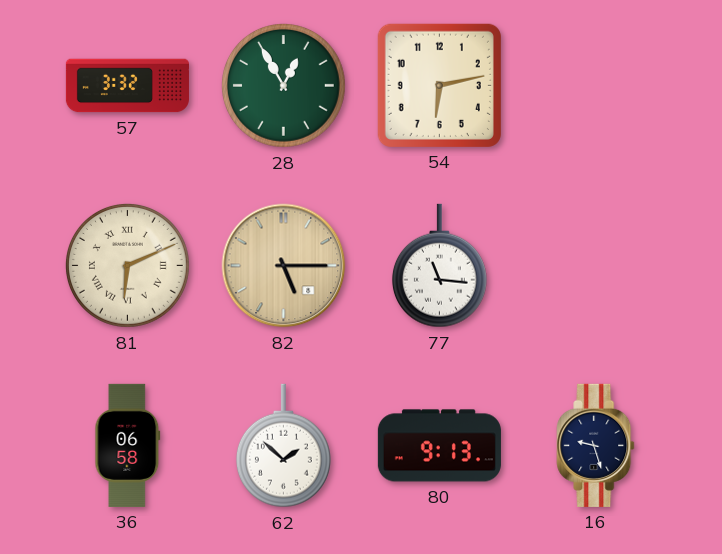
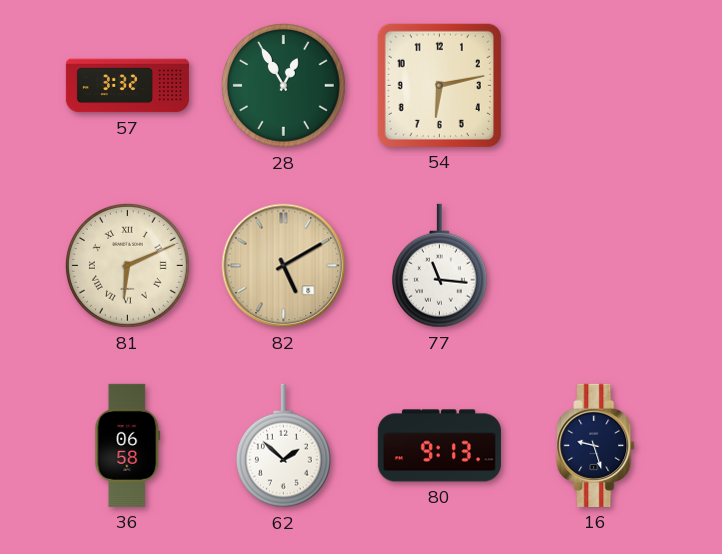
82: 5:15 -> 5:10 (284, 266)
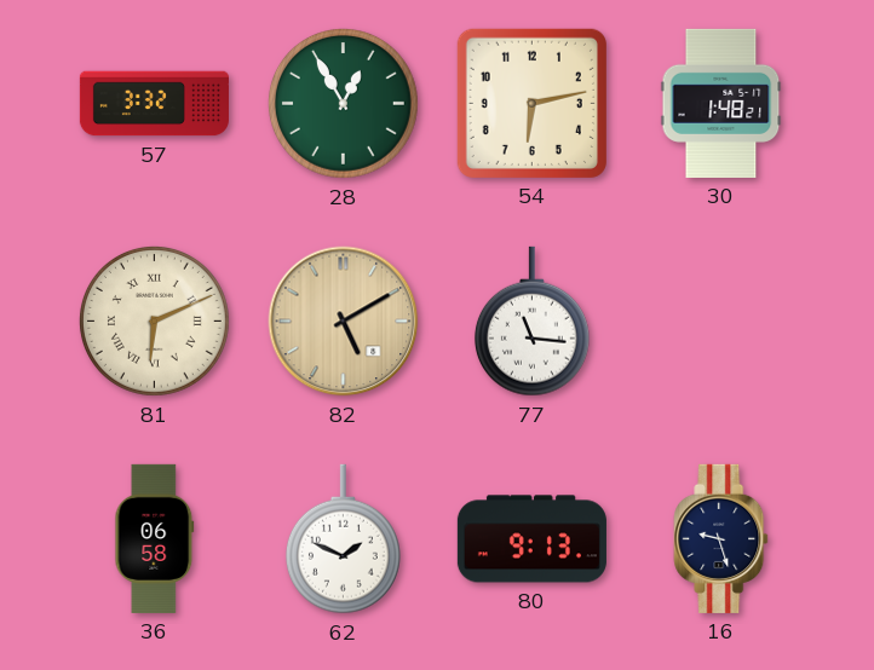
30: none -> 1:48 (721, 103)
62: 1:52 -> 1:49 (343, 539)
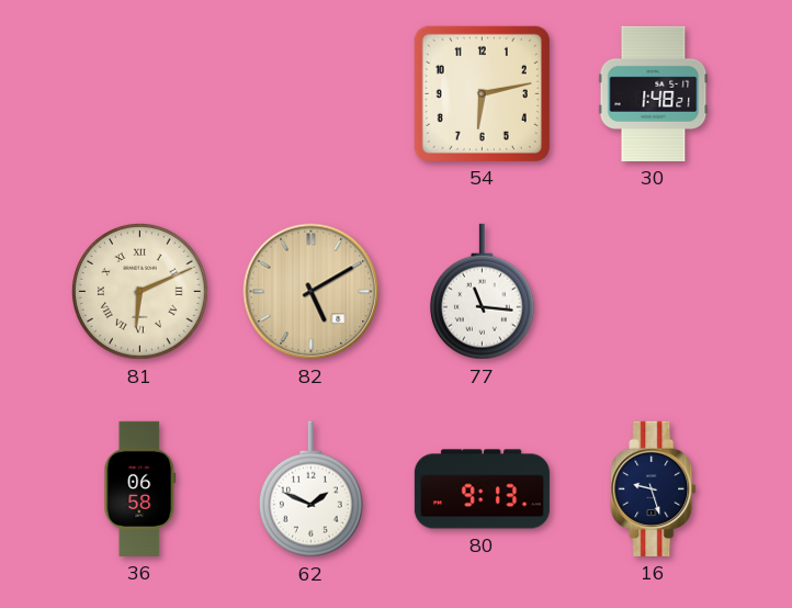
57: 3:32 -> none (154, 104)
28: 12:55 -> none (343, 103)
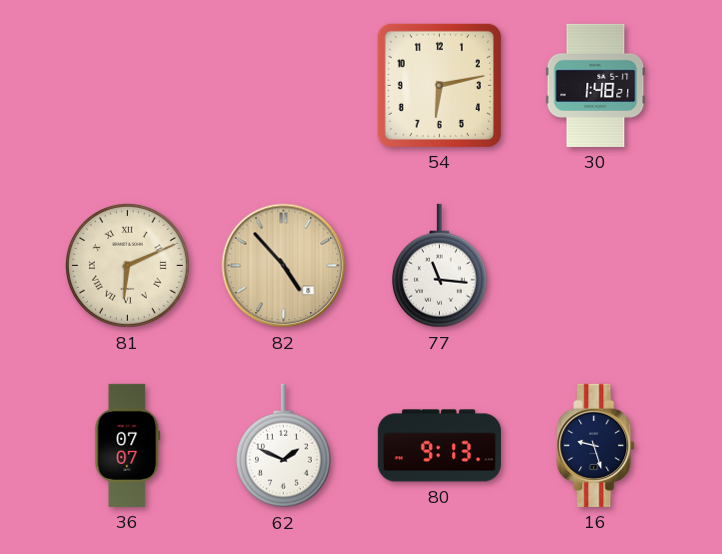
82: 5:10 -> 4:53 (284, 266)
36: 06:58 -> 07:07 (128, 445)
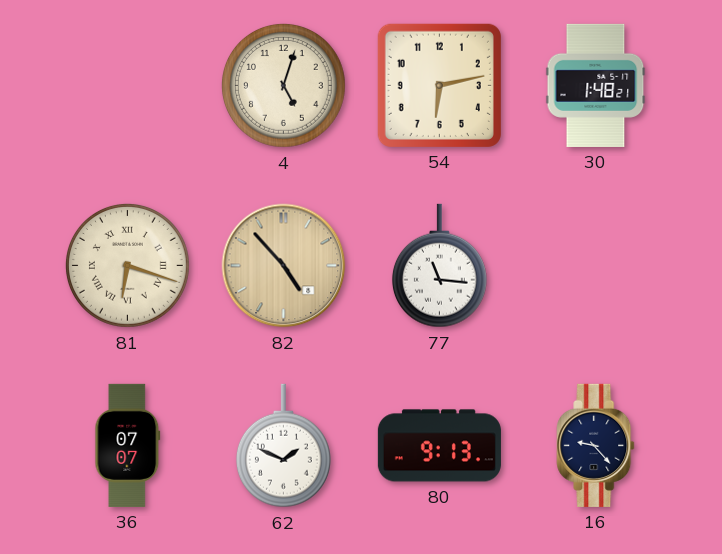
4: none -> 5:03 (283, 85)
81: 6:11 -> 6:18 (127, 265)
16: 9:27 -> 9:23 (596, 445)
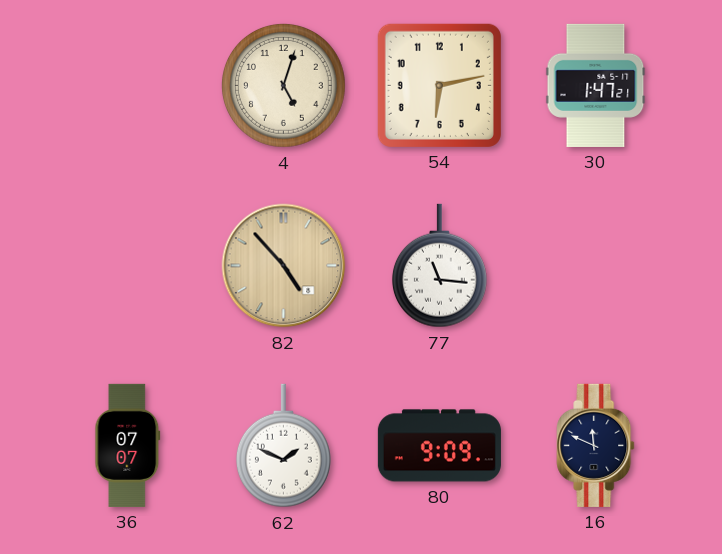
30: 1:48 -> 1:47 (596, 85)
81: 6:18 -> none (127, 265)
80: 9:13 -> 9:09 (439, 446)
16: 9:23 -> 11:49 (596, 445)
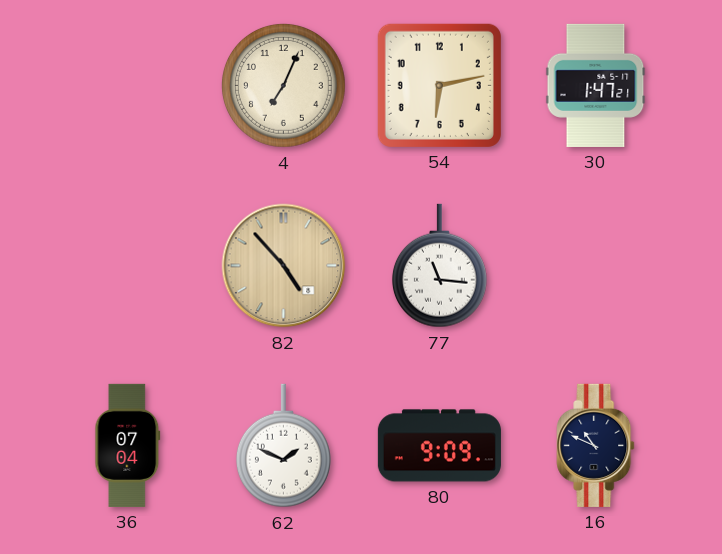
4: 5:03 -> 7:04 (283, 85)
36: 07:07 -> 07:04 (128, 445)
16: 11:49 -> 10:49 (596, 445)
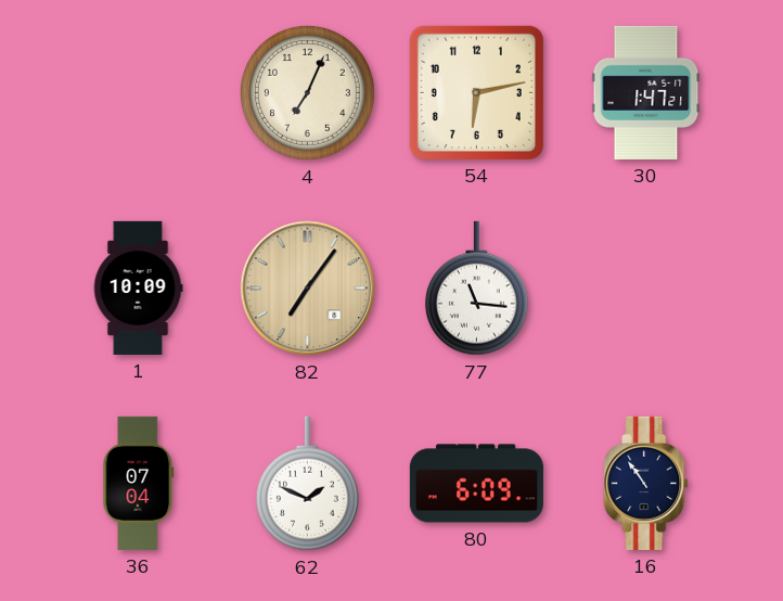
1: none -> 10:09 (138, 287)
82: 4:53 -> 7:06 (308, 289)
80: 9:09 -> 6:09 (476, 484)
16: 10:49 -> 10:54 (646, 483)
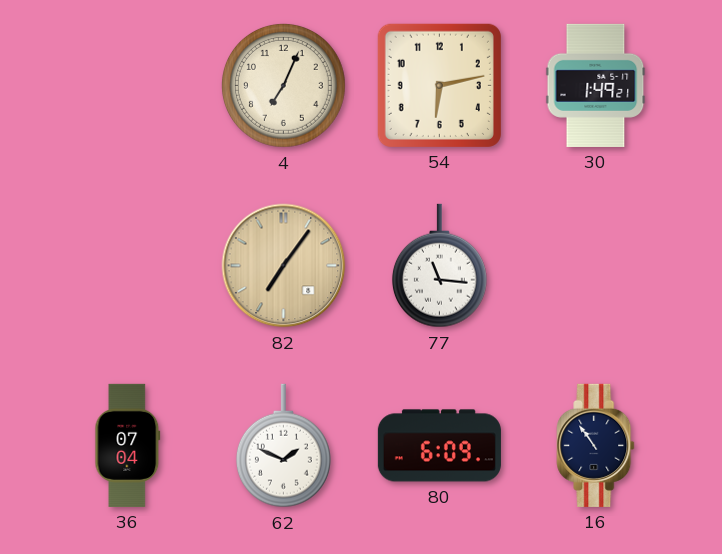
30: 1:47 -> 1:49 (596, 85)
1: 10:09 -> none (138, 287)
